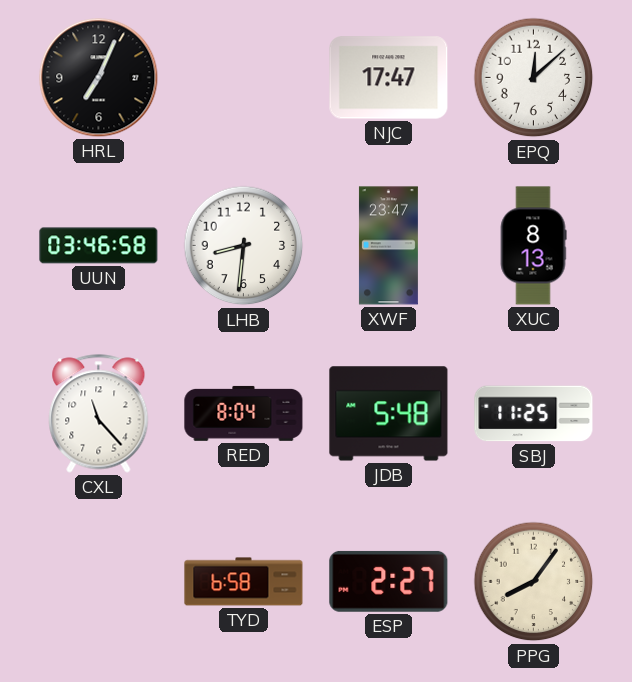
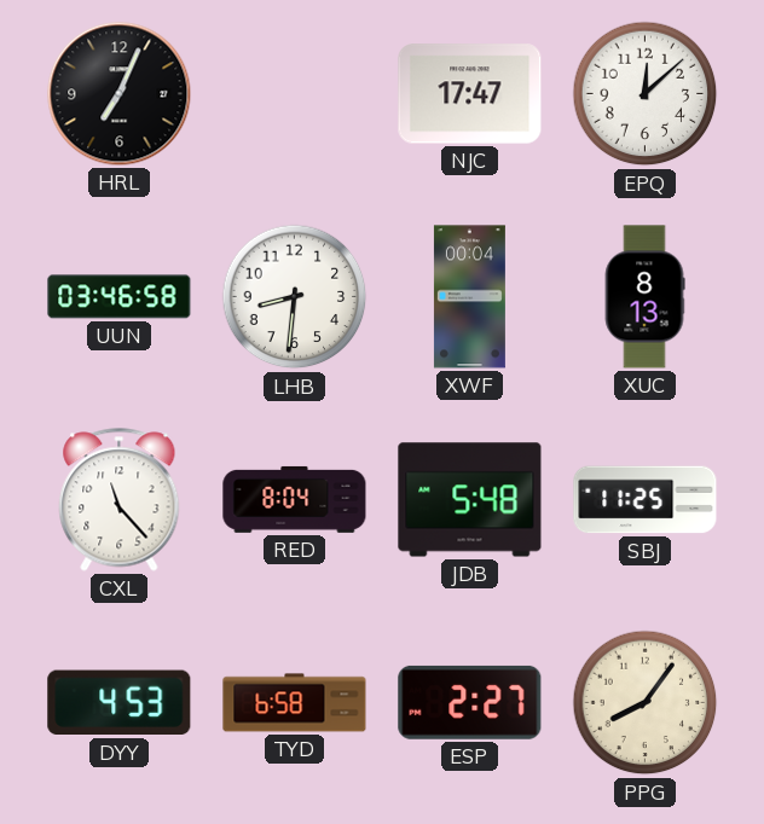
XWF: 23:47 -> 00:04 (469, 297)
DYY: none -> 4:53 (120, 703)
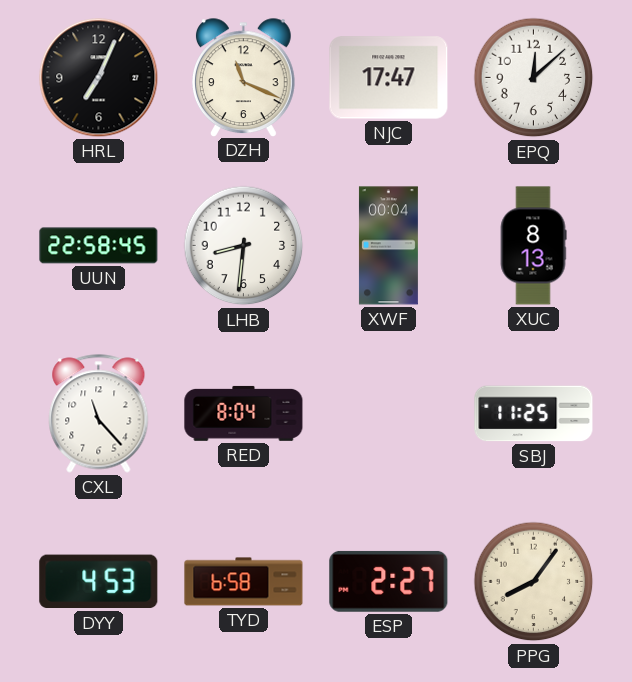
DZH: none -> 11:19 (243, 77)
UUN: 03:46 -> 22:58 (99, 246)
JDB: 5:48 -> none (470, 500)
